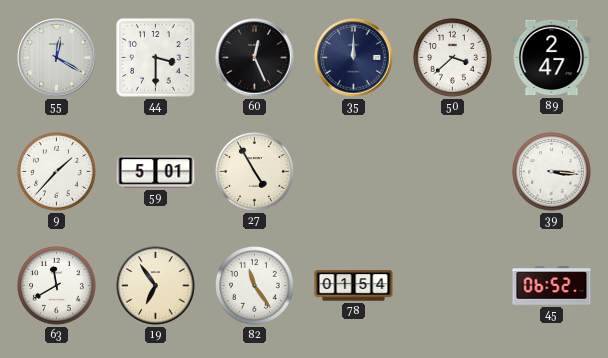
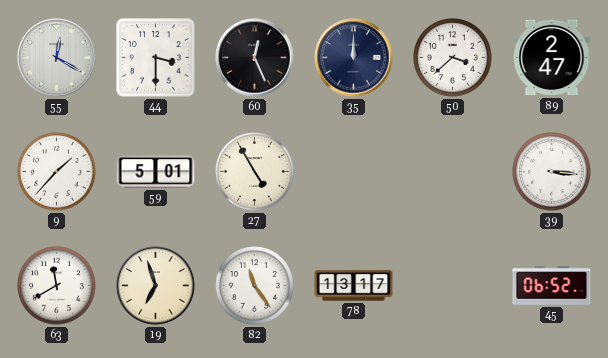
19: 6:54 -> 6:57 (156, 286)
78: 01:54 -> 13:17 (354, 286)
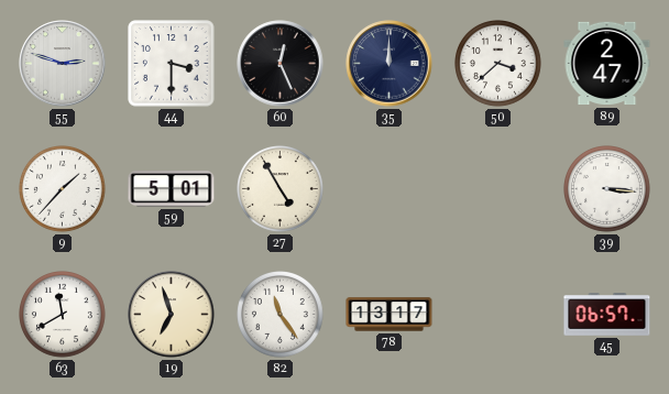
55: 12:20 -> 2:48 (63, 64)
45: 06:52 -> 06:57 (607, 315)
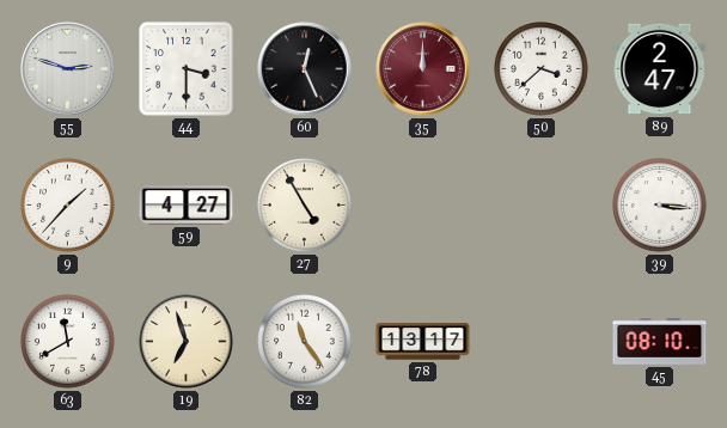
35 dial: navy -> burgundy (423, 69)
59: 5:01 -> 4:27 (187, 206)
45: 06:57 -> 08:10 (660, 342)
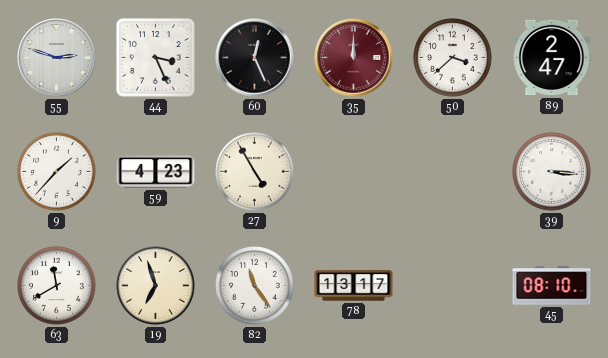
44: 3:30 -> 3:26 (156, 58)
59: 4:27 -> 4:23 (156, 172)
